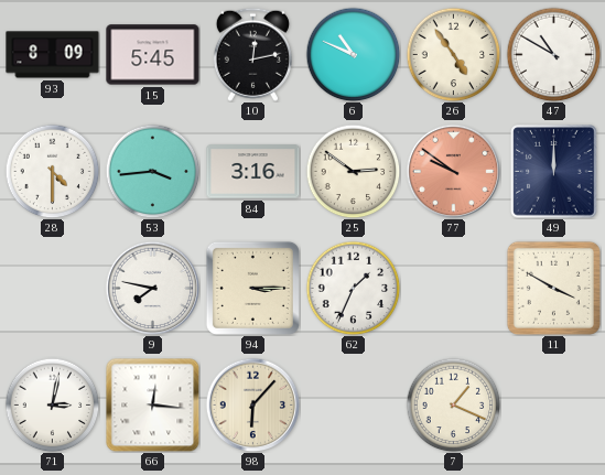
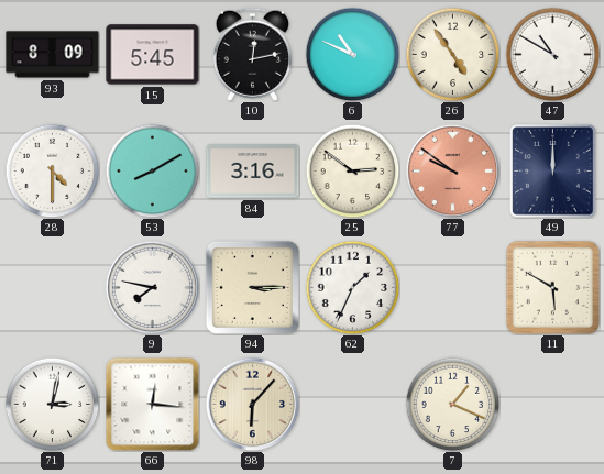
53: 3:44 -> 8:10 (152, 170)
11: 3:50 -> 5:50 (552, 287)
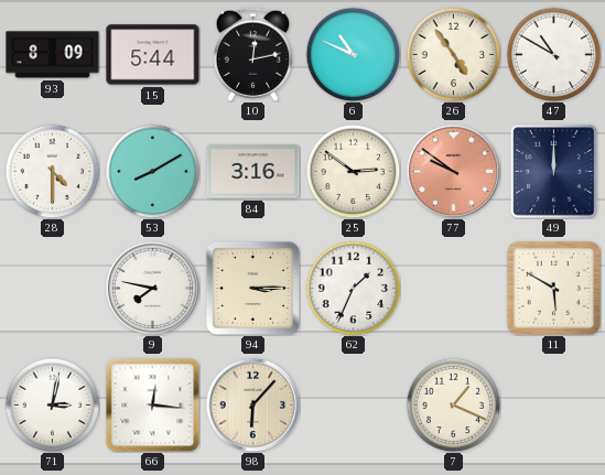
15: 5:45 -> 5:44 (153, 55)
